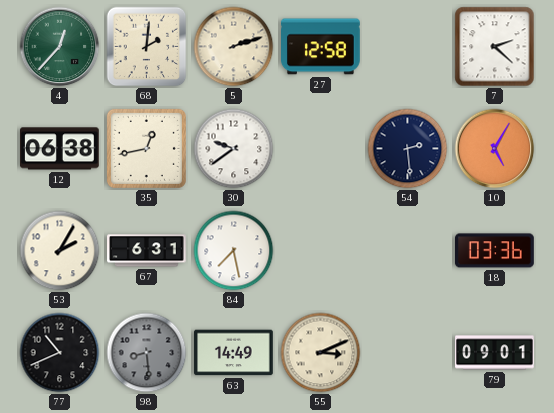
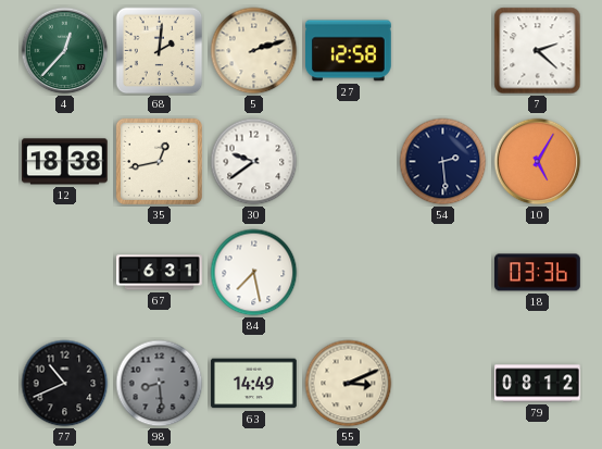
12: 06:38 -> 18:38 (65, 162)
53: 2:05 -> none (60, 251)
79: 09:01 -> 08:12 (538, 384)
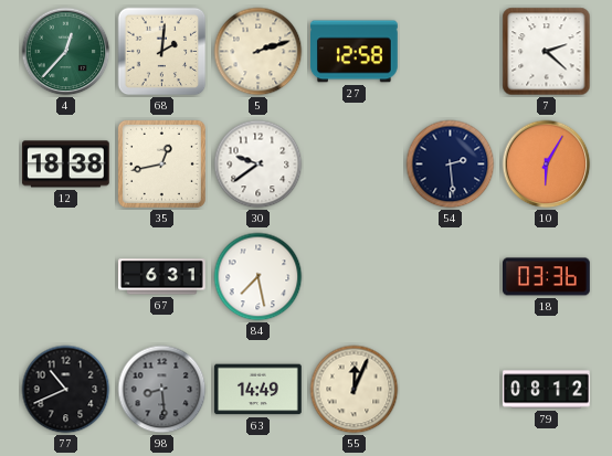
10: 5:05 -> 6:05 (547, 165)
55: 3:11 -> 12:04 (355, 390)
